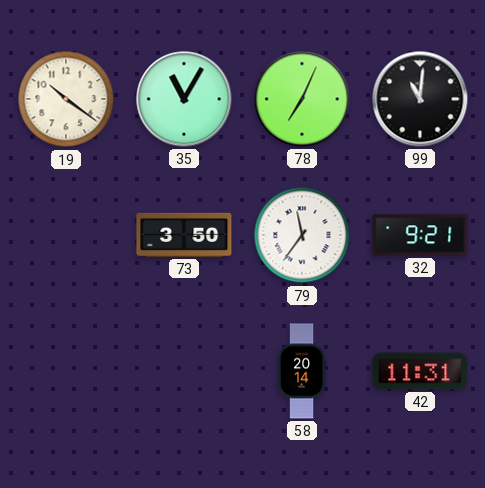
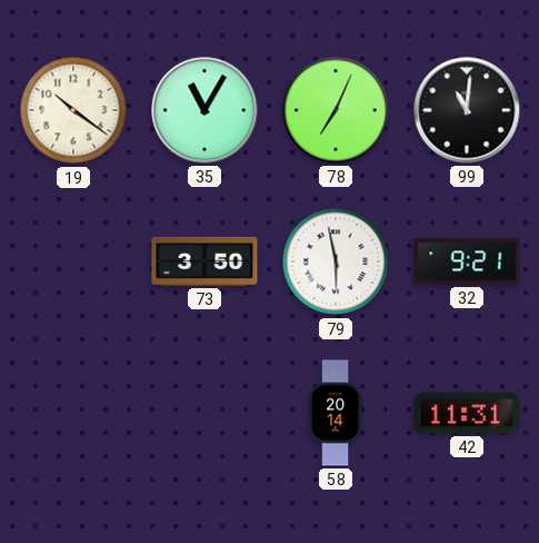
79: 11:36 -> 5:58 (336, 261)
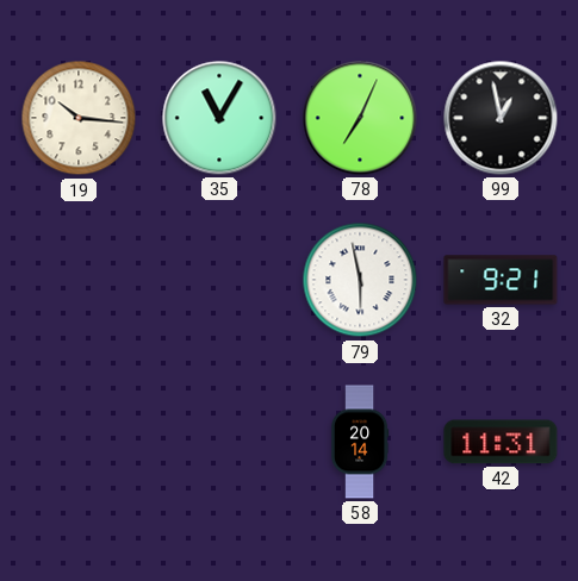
19: 10:21 -> 10:16 (79, 118)
99: 11:01 -> 12:58 (501, 118)
73: 3:50 -> none (204, 261)
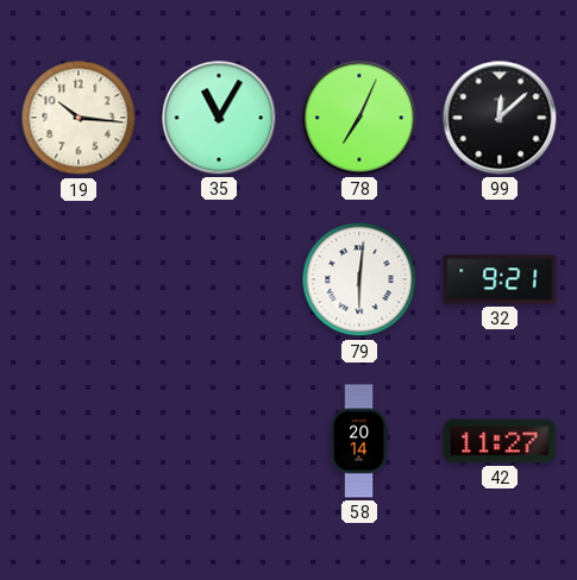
99: 12:58 -> 12:08 (500, 118)
79: 5:58 -> 6:01 (359, 279)
42: 11:31 -> 11:27 (500, 441)
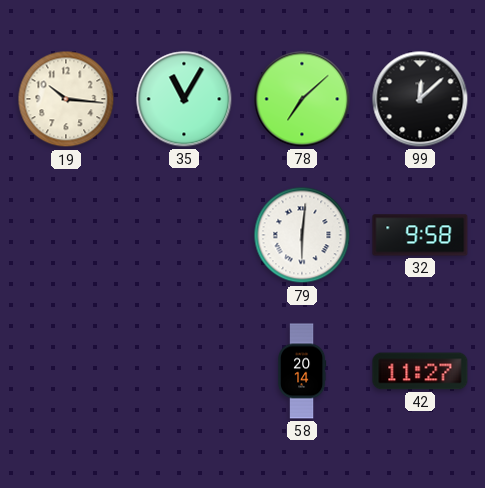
78: 7:04 -> 7:08 (302, 99)
32: 9:21 -> 9:58 (420, 235)
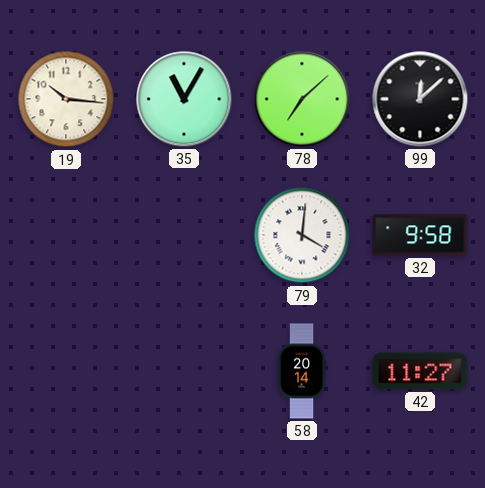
79: 6:01 -> 4:01 (302, 235)
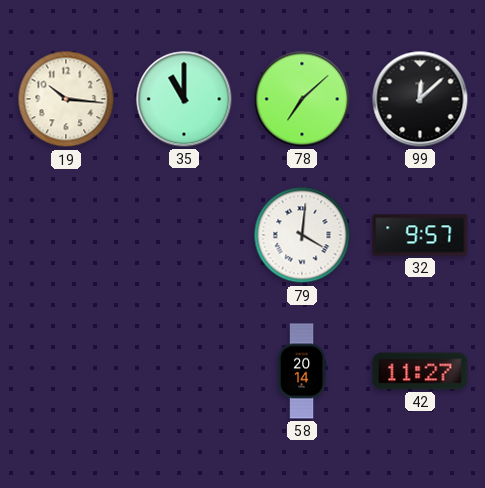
35: 11:05 -> 11:00 (184, 99)
32: 9:58 -> 9:57 (420, 235)
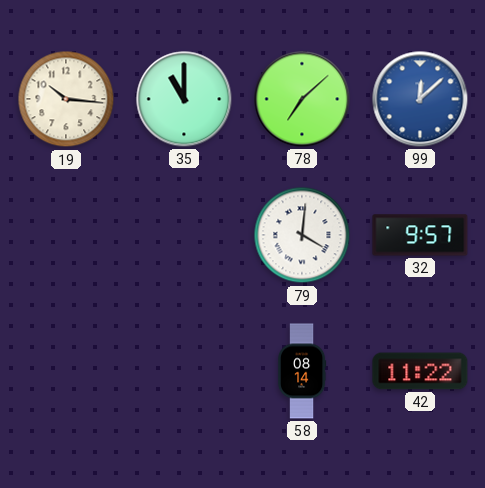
99 dial: black -> blue (420, 99)
58: 20:14 -> 08:14 (302, 371)
42: 11:27 -> 11:22 (420, 371)
